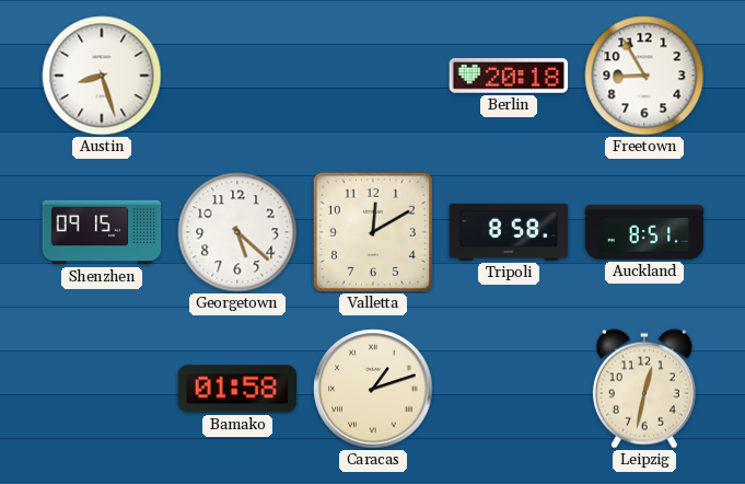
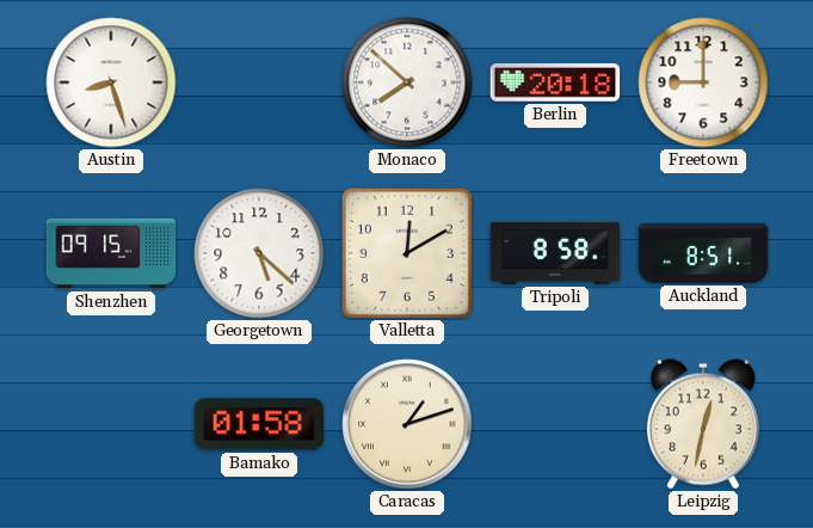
Monaco: none -> 7:52 (407, 82)
Freetown: 8:55 -> 9:00 (703, 82)
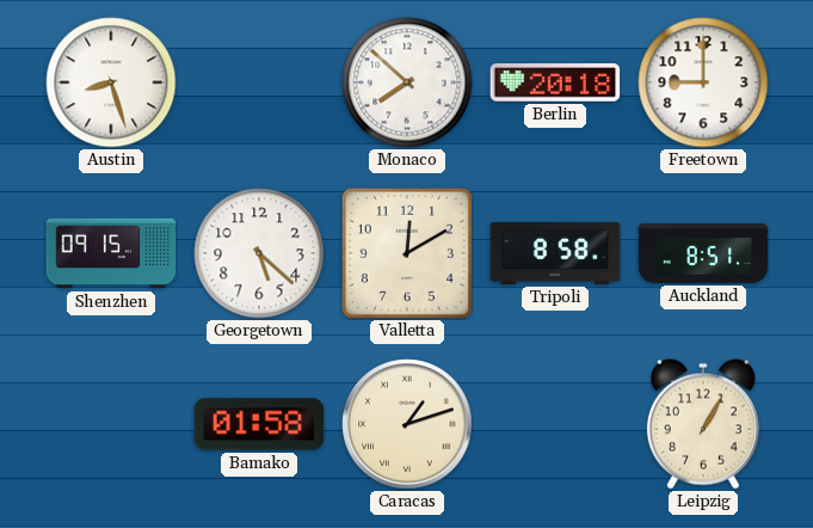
Leipzig: 12:32 -> 1:05 (703, 424)
